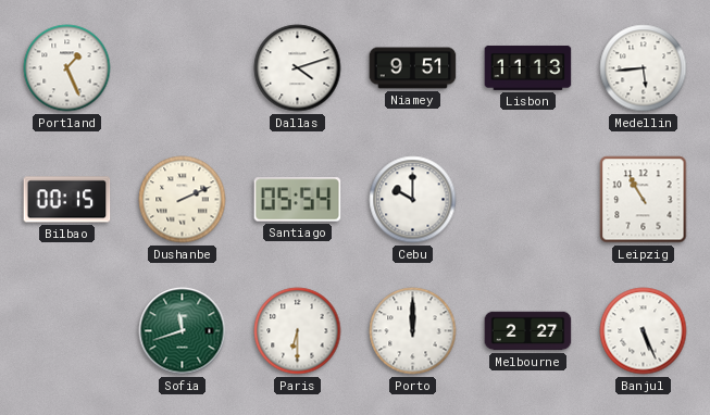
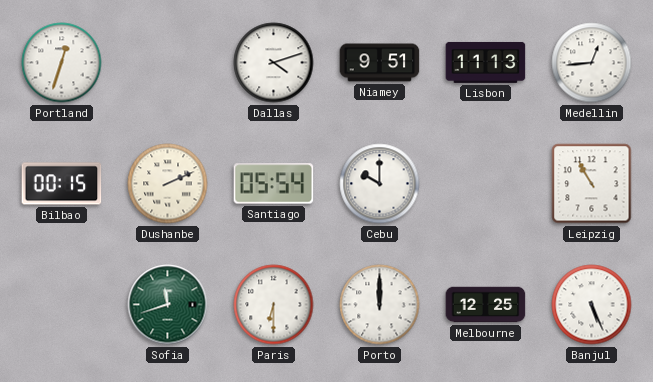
Portland: 1:26 -> 12:33 (62, 63)
Medellin: 5:44 -> 12:44 (592, 63)
Melbourne: 2:27 -> 12:25 (486, 305)
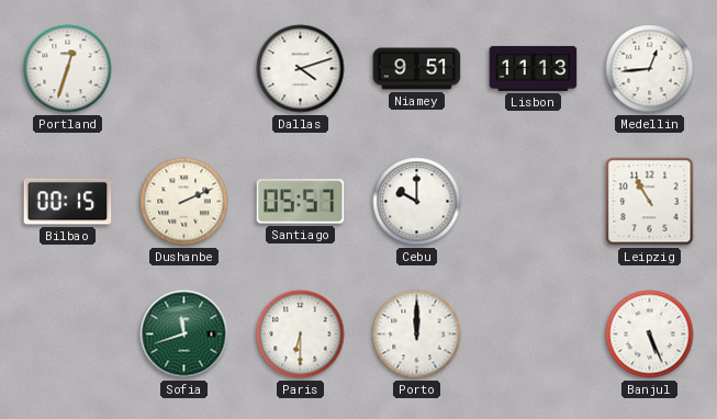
Santiago: 05:54 -> 05:57 (301, 202)
Melbourne: 12:25 -> none (486, 305)
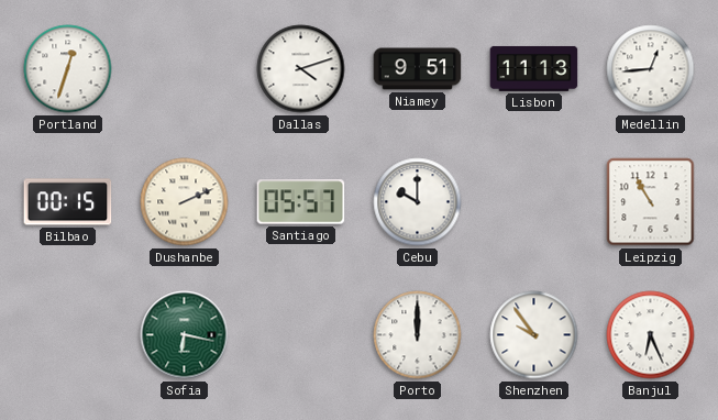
Sofia: 11:42 -> 6:17 (185, 335)
Paris: 6:30 -> none (301, 335)
Shenzhen: none -> 9:54 (534, 335)
Banjul: 5:26 -> 6:26 (651, 335)
